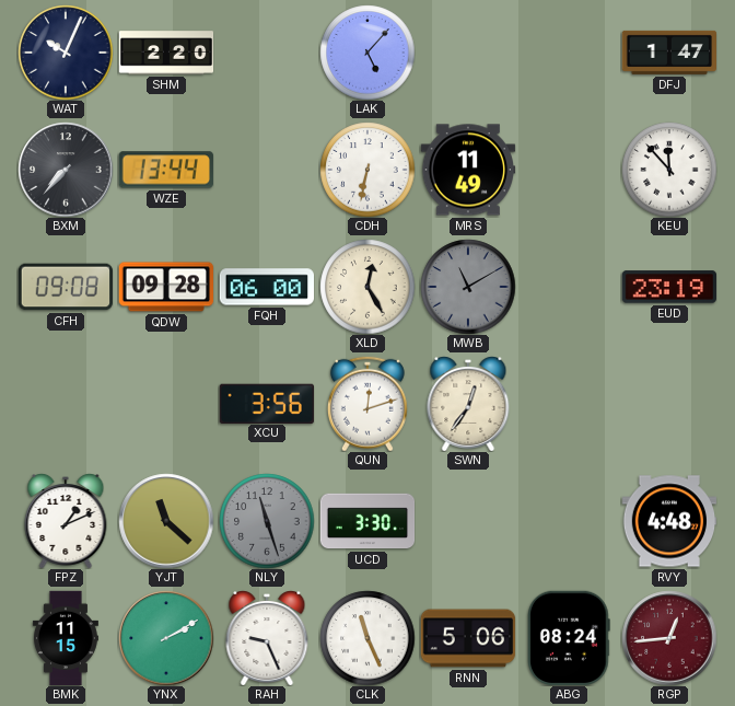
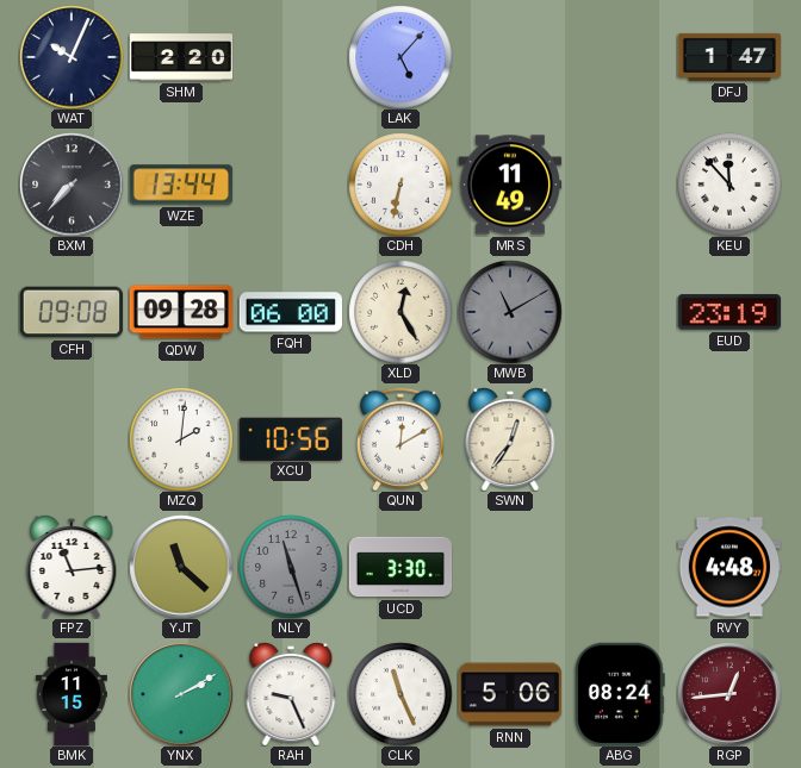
MZQ: none -> 2:01 (181, 439)
XCU: 3:56 -> 10:56 (291, 438)
QUN: 12:12 -> 12:10 (401, 439)
FPZ: 1:11 -> 11:14 (72, 567)
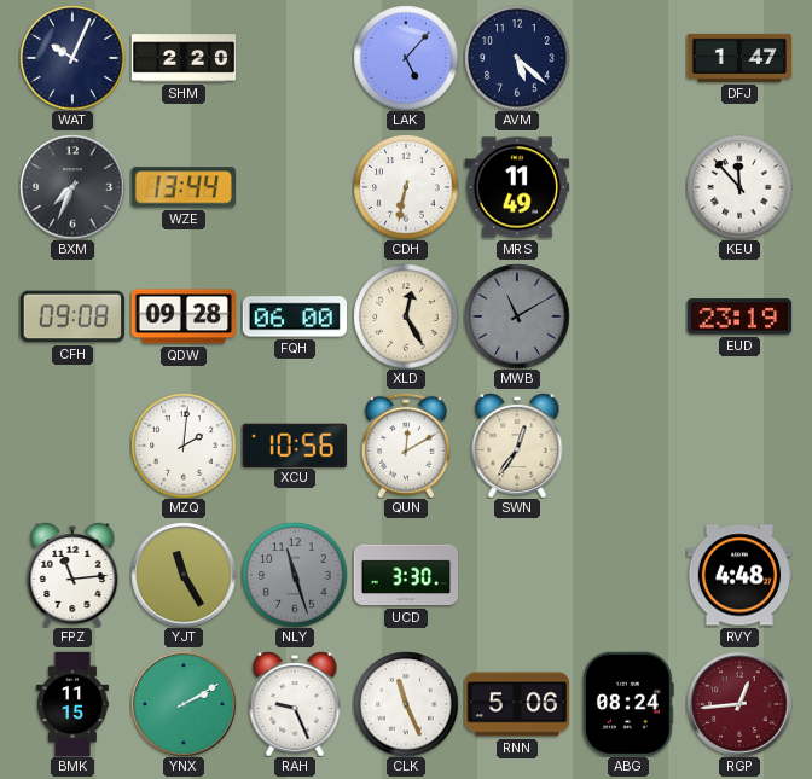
AVM: none -> 5:22 (517, 58)
BXM: 7:37 -> 7:34 (72, 187)
YJT: 11:22 -> 11:25 (184, 575)
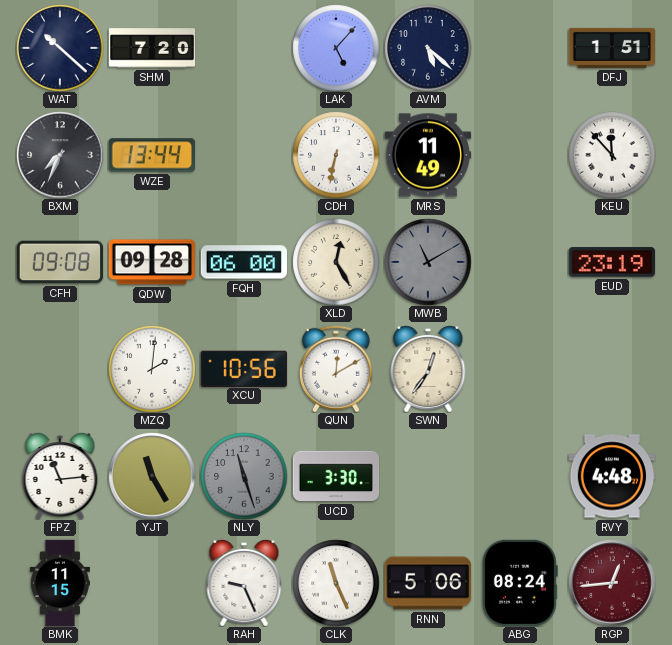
WAT: 10:04 -> 10:22 (60, 48)
SHM: 2:20 -> 7:20 (152, 48)
DFJ: 1:47 -> 1:51 (611, 48)
YNX: 2:10 -> none (184, 704)
